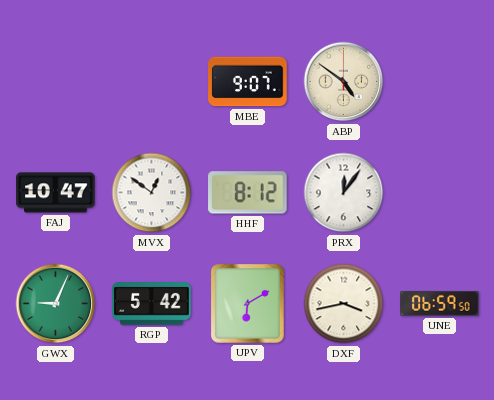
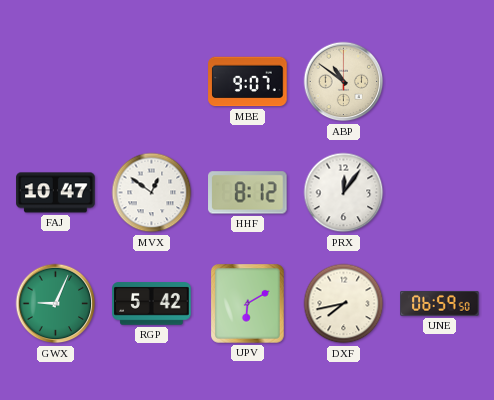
ABP: 4:51 -> 10:51 (344, 82)
DXF: 3:43 -> 7:43 (344, 304)
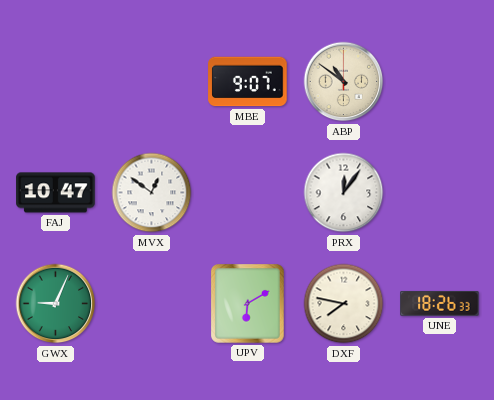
HHF: 8:12 -> none (248, 193)
RGP: 5:42 -> none (152, 304)
DXF: 7:43 -> 7:47 (344, 304)
UNE: 06:59 -> 18:26 (440, 303)
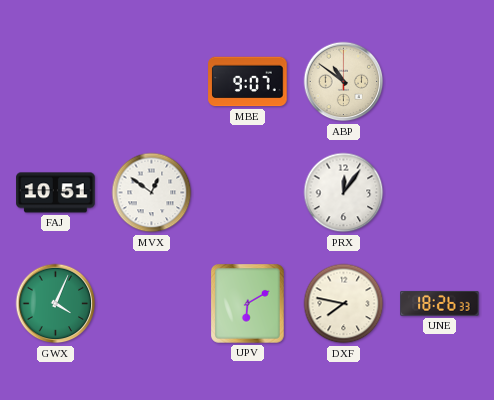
FAJ: 10:47 -> 10:51 (56, 193)
GWX: 9:04 -> 4:04 (56, 304)
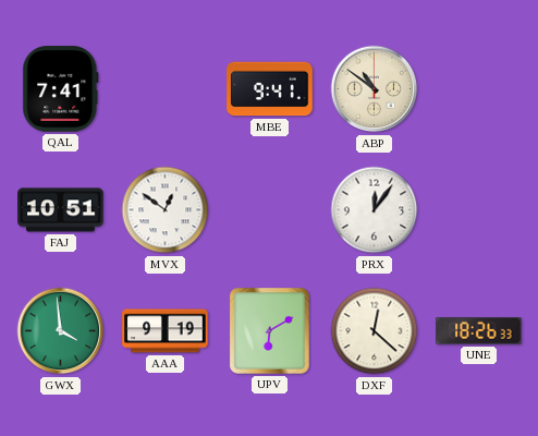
QAL: none -> 7:41 (61, 89)
MBE: 9:07 -> 9:41 (270, 89)
GWX: 4:04 -> 3:59 (61, 331)
AAA: none -> 9:19 (166, 331)
DXF: 7:47 -> 12:22 (375, 331)
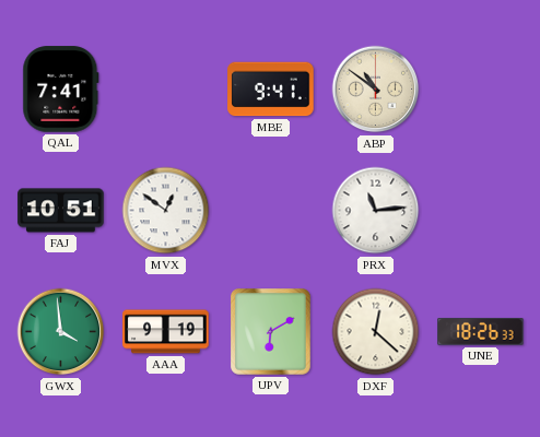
PRX: 12:06 -> 11:14 (376, 211)
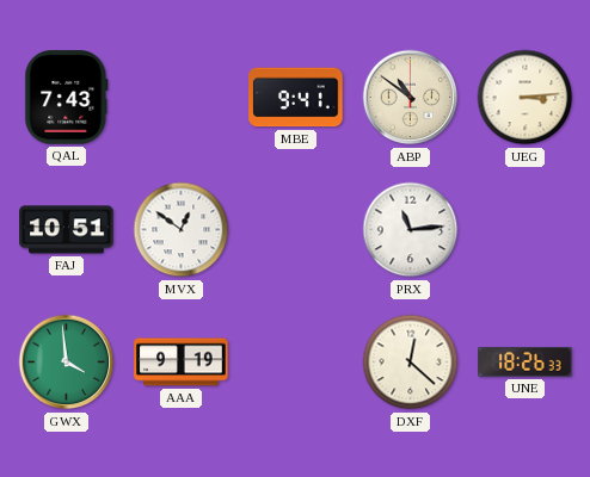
QAL: 7:41 -> 7:43 (67, 98)
UEG: none -> 3:14 (526, 98)
UPV: 6:10 -> none (271, 332)
